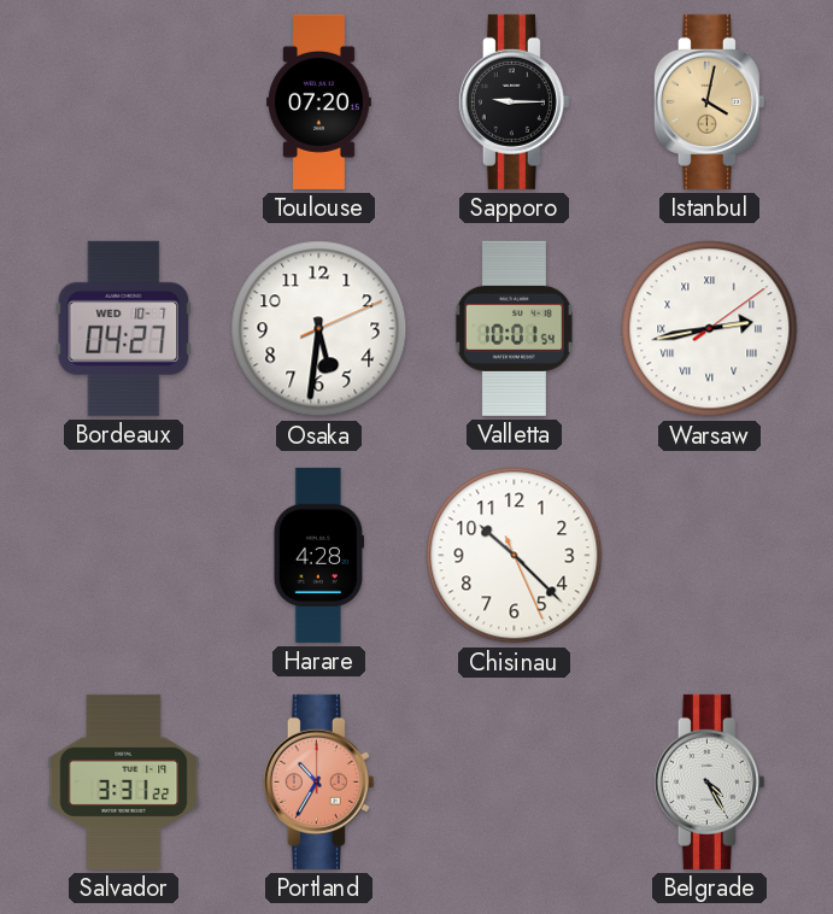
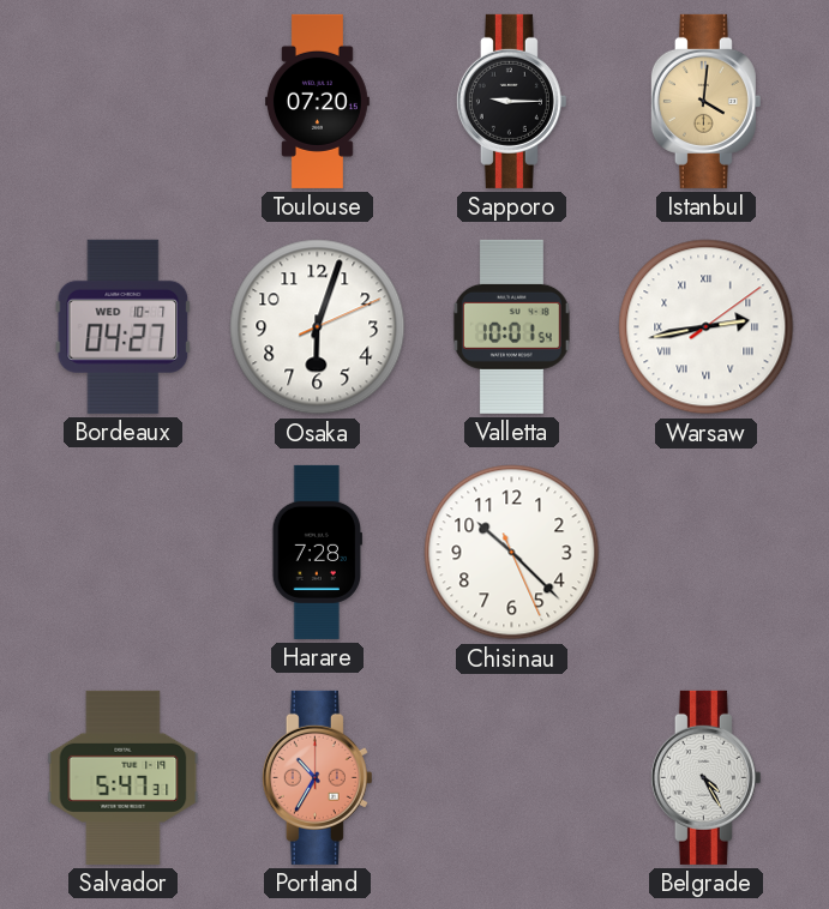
Istanbul: 4:02 -> 4:01 (705, 101)
Osaka: 5:31 -> 6:03 (318, 327)
Harare: 4:28 -> 7:28 (317, 552)
Salvador: 3:31 -> 5:47 (124, 777)
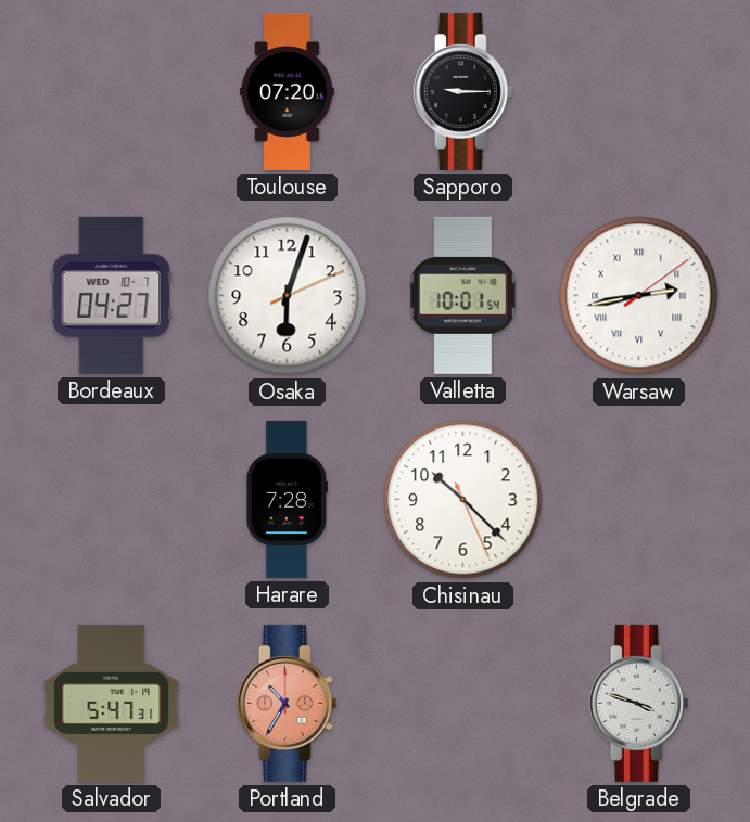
Istanbul: 4:01 -> none (705, 101)
Belgrade: 4:25 -> 3:48 (638, 703)
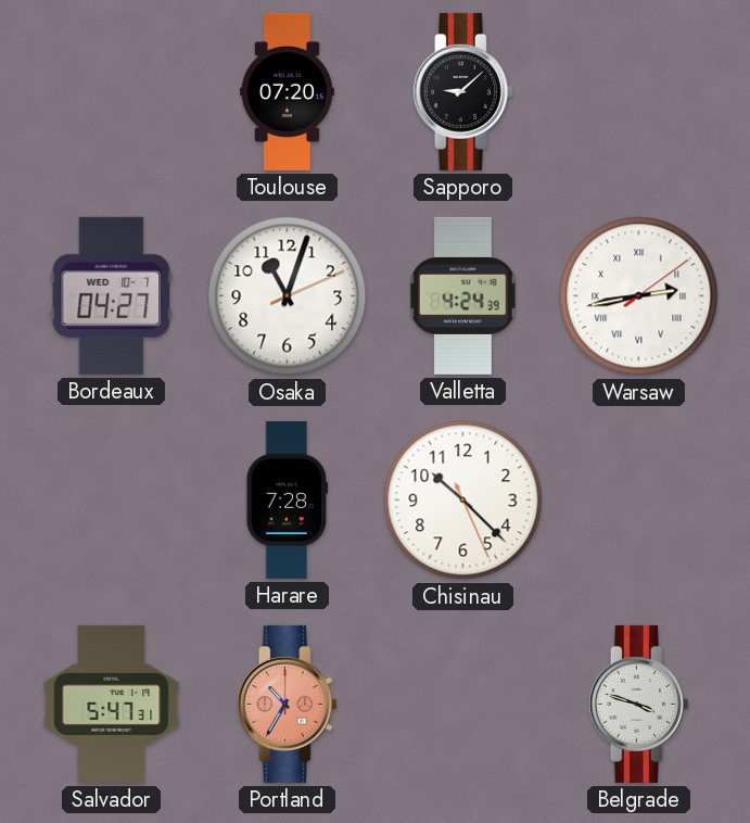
Sapporo: 9:15 -> 9:08 (462, 91)
Osaka: 6:03 -> 11:03 (288, 296)
Valletta: 10:01 -> 4:24 (462, 295)
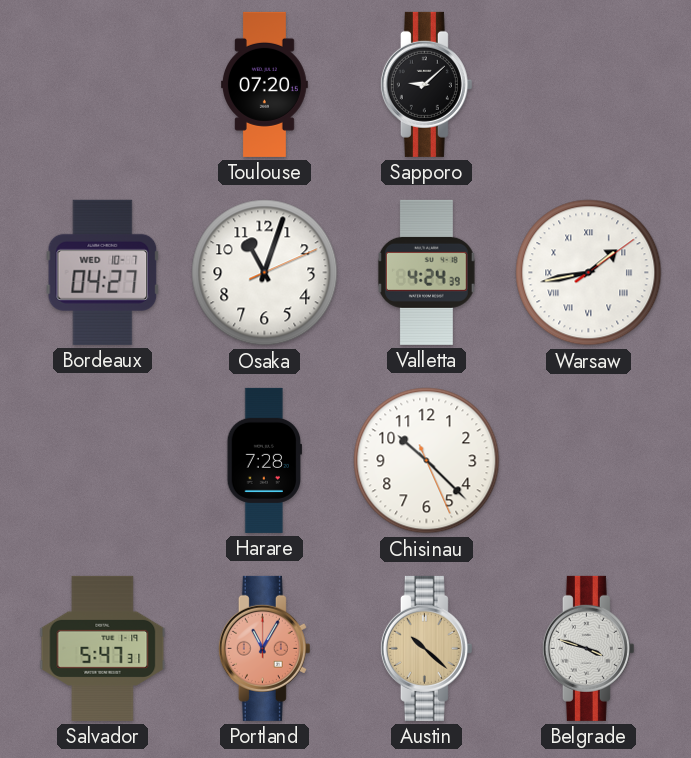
Warsaw: 2:43 -> 1:43 (589, 273)
Portland: 10:35 -> 11:05 (264, 648)
Austin: none -> 10:22 (426, 648)
